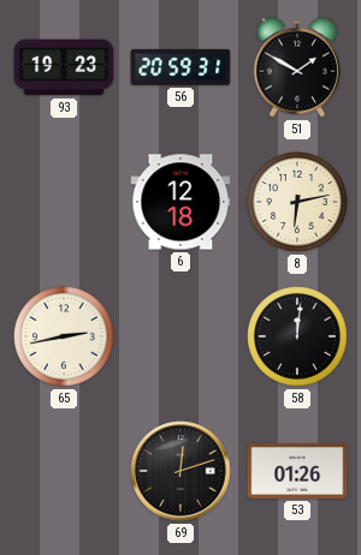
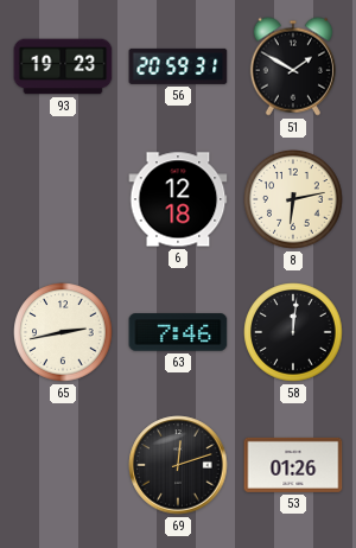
63: none -> 7:46 (178, 332)
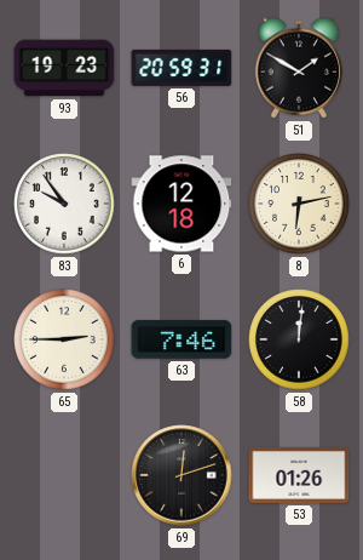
83: none -> 9:54 (64, 204)
65: 2:43 -> 2:45 (64, 339)
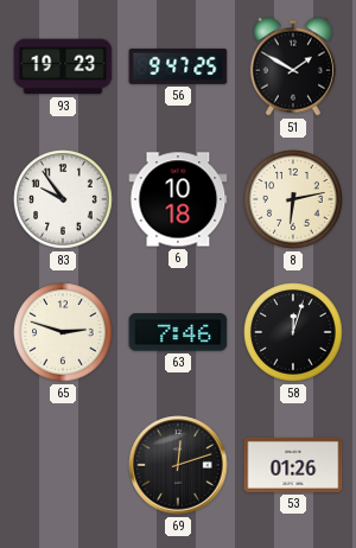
56: 20:59 -> 9:47 (178, 66)
6: 12:18 -> 10:18 (178, 199)
65: 2:45 -> 2:48 (63, 332)
58: 12:01 -> 12:03 (293, 332)
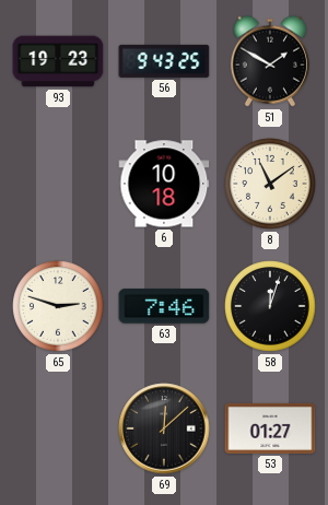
56: 9:47 -> 9:43 (164, 61)
83: 9:54 -> none (63, 199)
8: 6:13 -> 11:09 (270, 184)
69: 12:12 -> 12:08 (164, 428)
53: 01:26 -> 01:27 (270, 428)
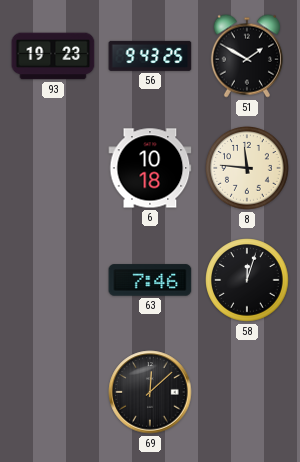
8: 11:09 -> 11:46 (247, 168)
65: 2:48 -> none (58, 306)
53: 01:27 -> none (270, 428)
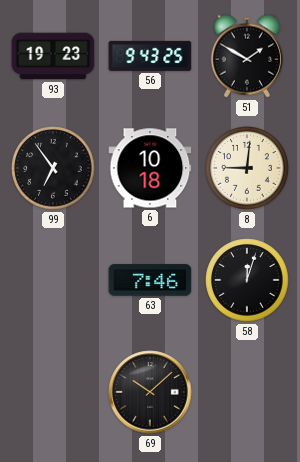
99: none -> 6:54 (53, 168)
8: 11:46 -> 9:01 (247, 168)
69: 12:08 -> 10:08 (150, 392)
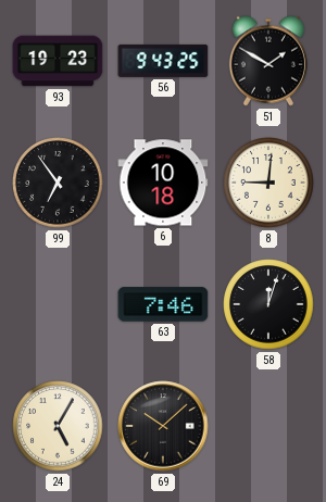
24: none -> 5:05 (58, 426)
